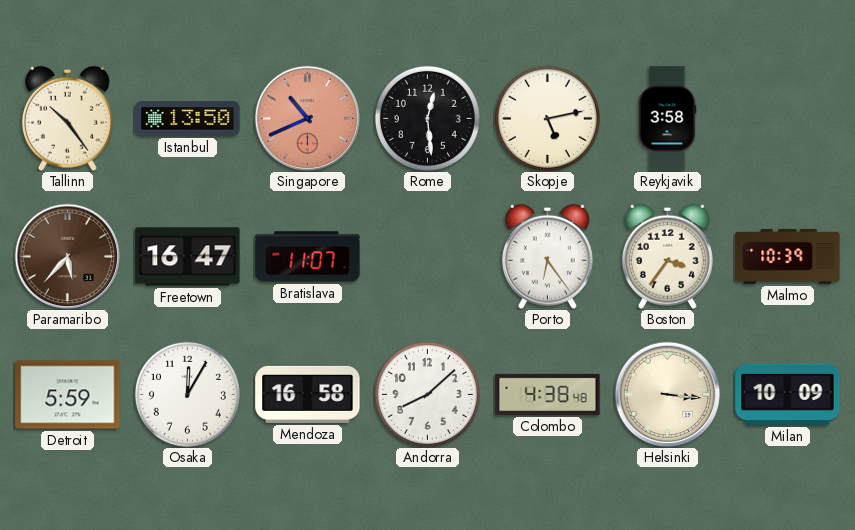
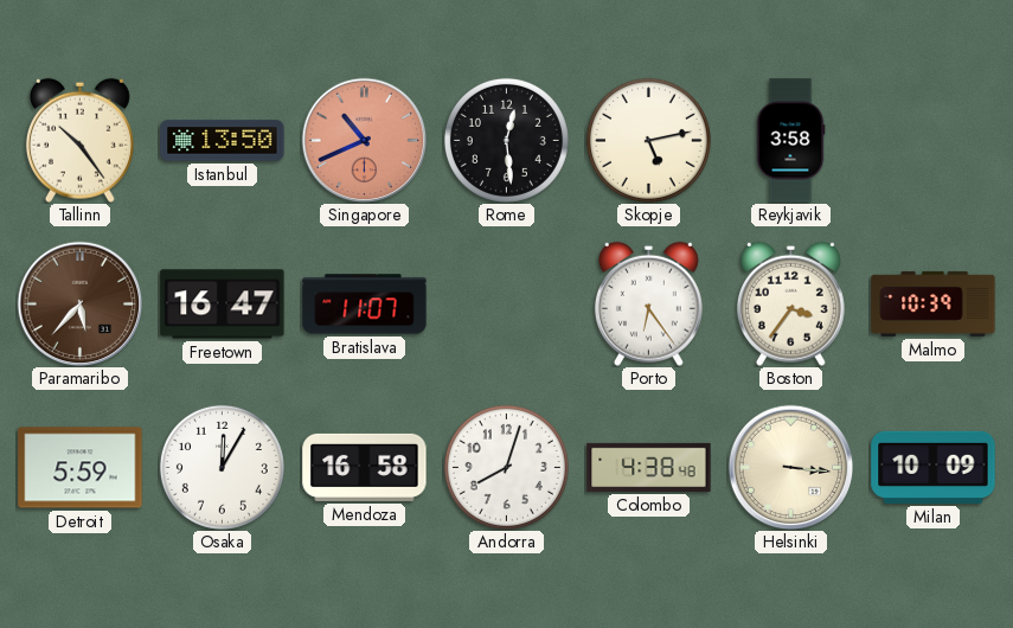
Andorra: 8:08 -> 8:03 (506, 467)
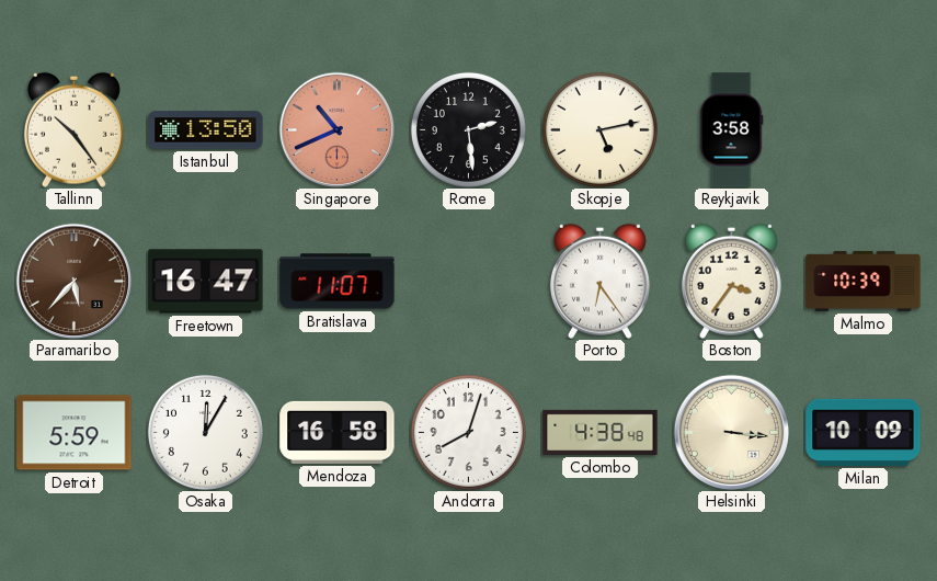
Rome: 12:29 -> 2:29 (468, 129)
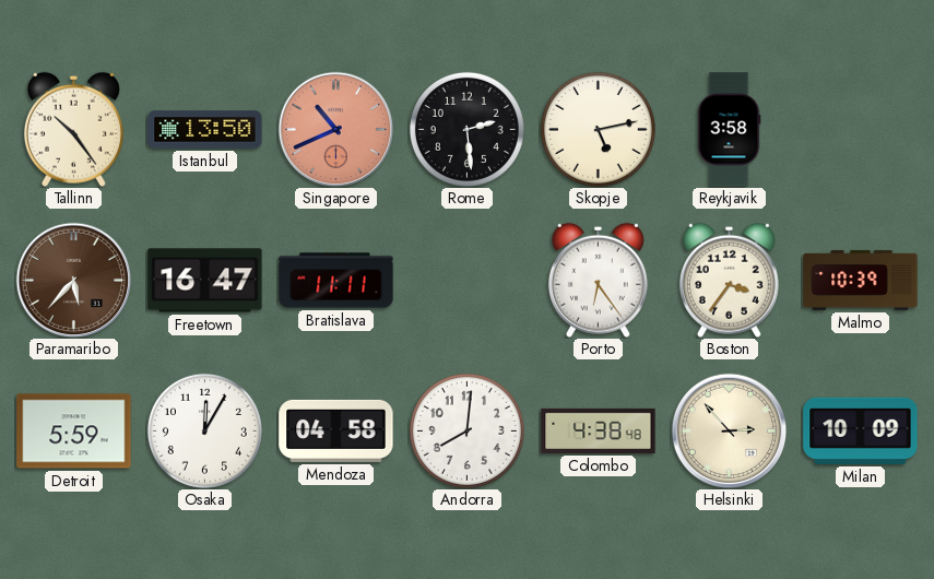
Bratislava: 11:07 -> 11:11 (336, 281)
Mendoza: 16:58 -> 04:58 (336, 430)
Andorra: 8:03 -> 8:01 (466, 430)
Helsinki: 3:16 -> 2:53 (729, 430)
